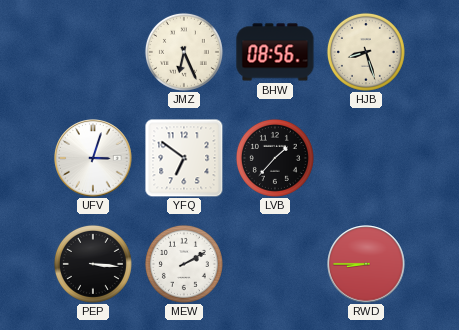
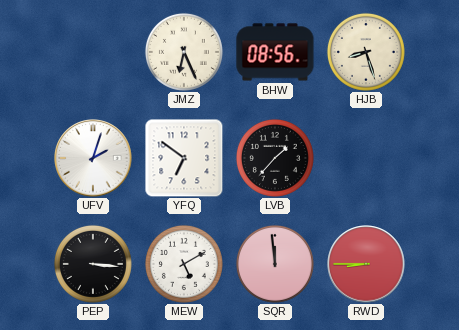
UFV: 3:03 -> 2:03 (93, 158)
MEW: 2:10 -> 5:10 (184, 264)
SQR: none -> 11:59 (275, 264)
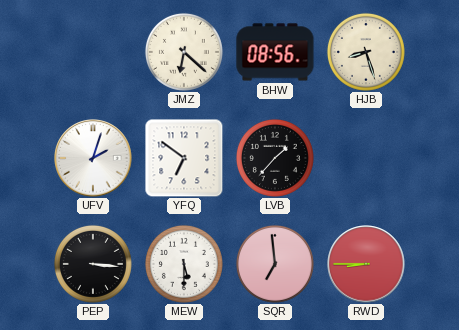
JMZ: 6:26 -> 6:22 (184, 52)
MEW: 5:10 -> 5:30 (184, 264)
SQR: 11:59 -> 6:59 (275, 264)
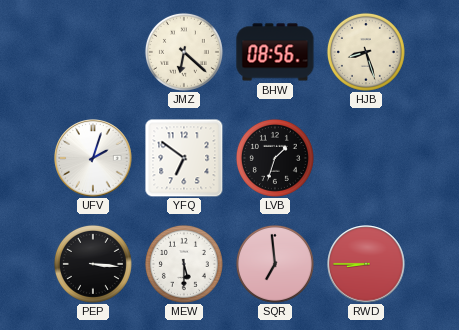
LVB: 1:37 -> 1:33 (275, 158)
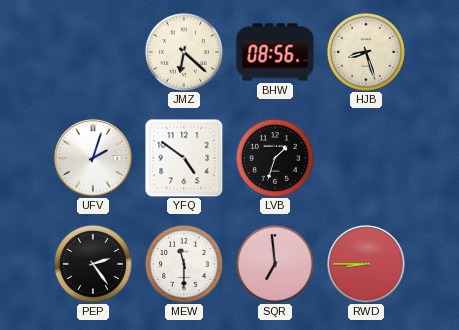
YFQ: 6:51 -> 4:51 (184, 158)
PEP: 3:16 -> 2:24 (93, 264)
MEW: 5:30 -> 11:30 (184, 264)
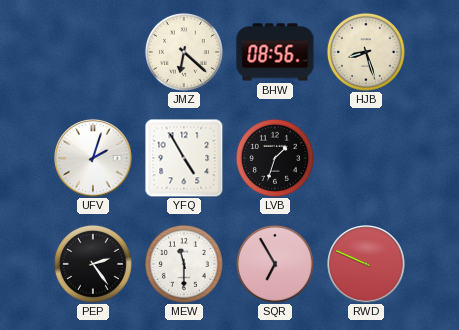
YFQ: 4:51 -> 4:55 (184, 158)
SQR: 6:59 -> 6:55 (275, 264)
RWD: 8:45 -> 9:49 (366, 264)
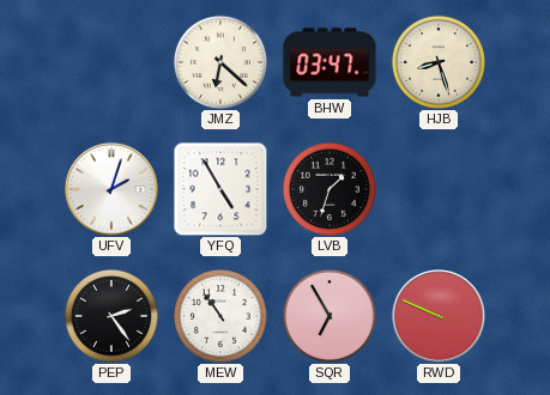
BHW: 08:56 -> 03:47 (330, 62)
MEW: 11:30 -> 10:54 (220, 316)
